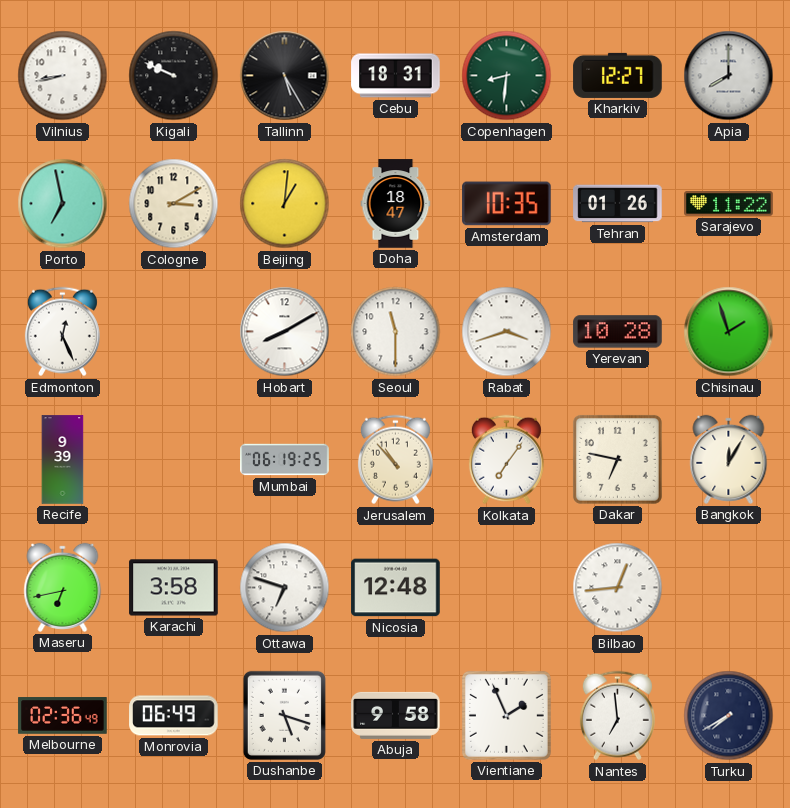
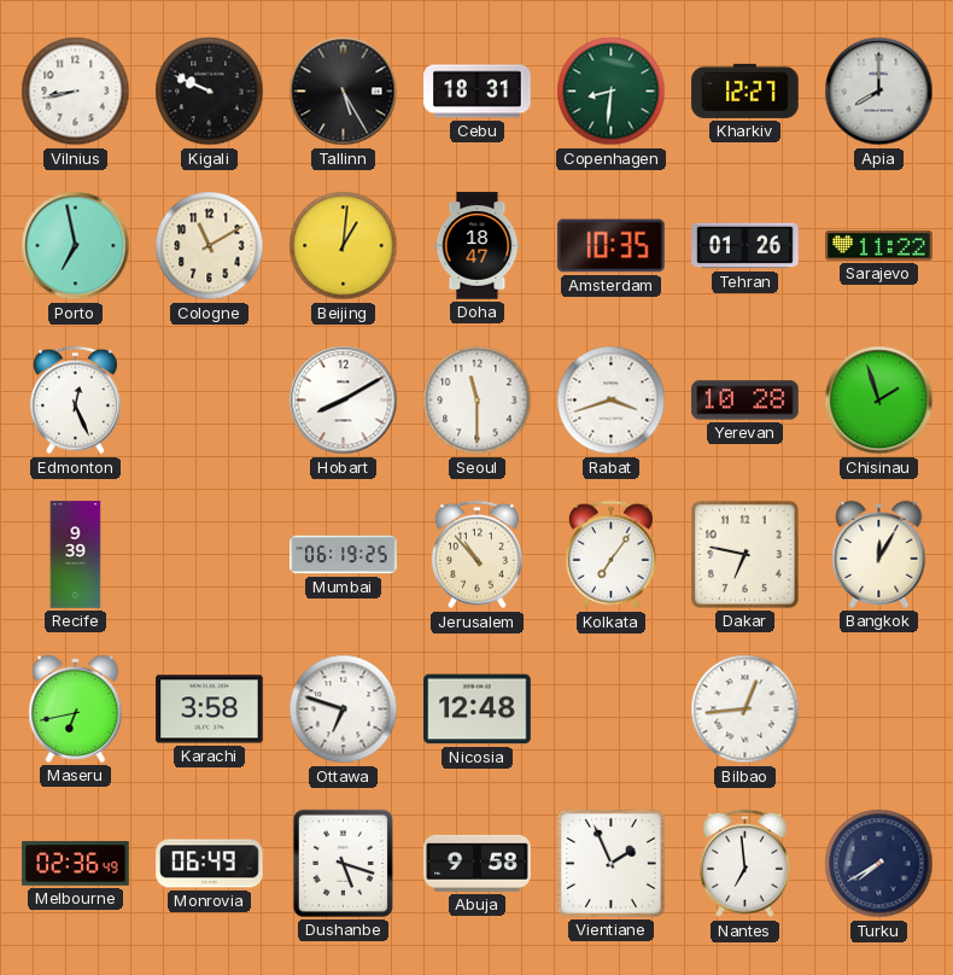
Cologne: 3:10 -> 11:10 (210, 246)
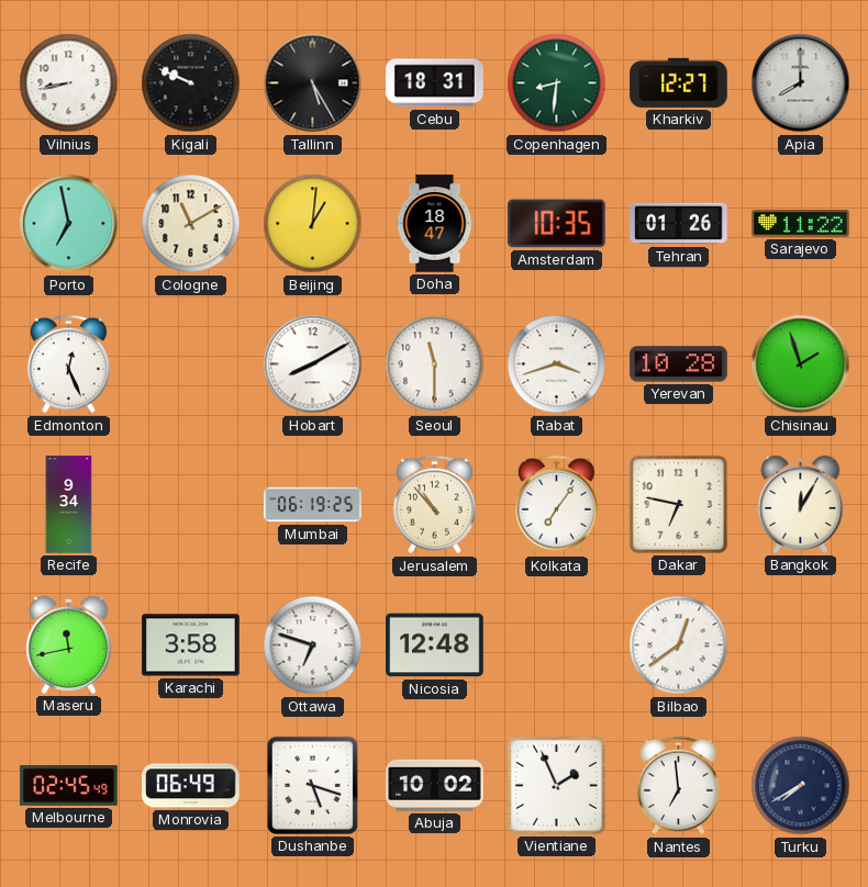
Recife: 9:39 -> 9:34 (69, 505)
Maseru: 6:43 -> 11:43 (69, 644)
Bilbao: 12:44 -> 12:39 (679, 645)
Melbourne: 02:36 -> 02:45 (69, 786)
Abuja: 9:58 -> 10:02 (435, 785)
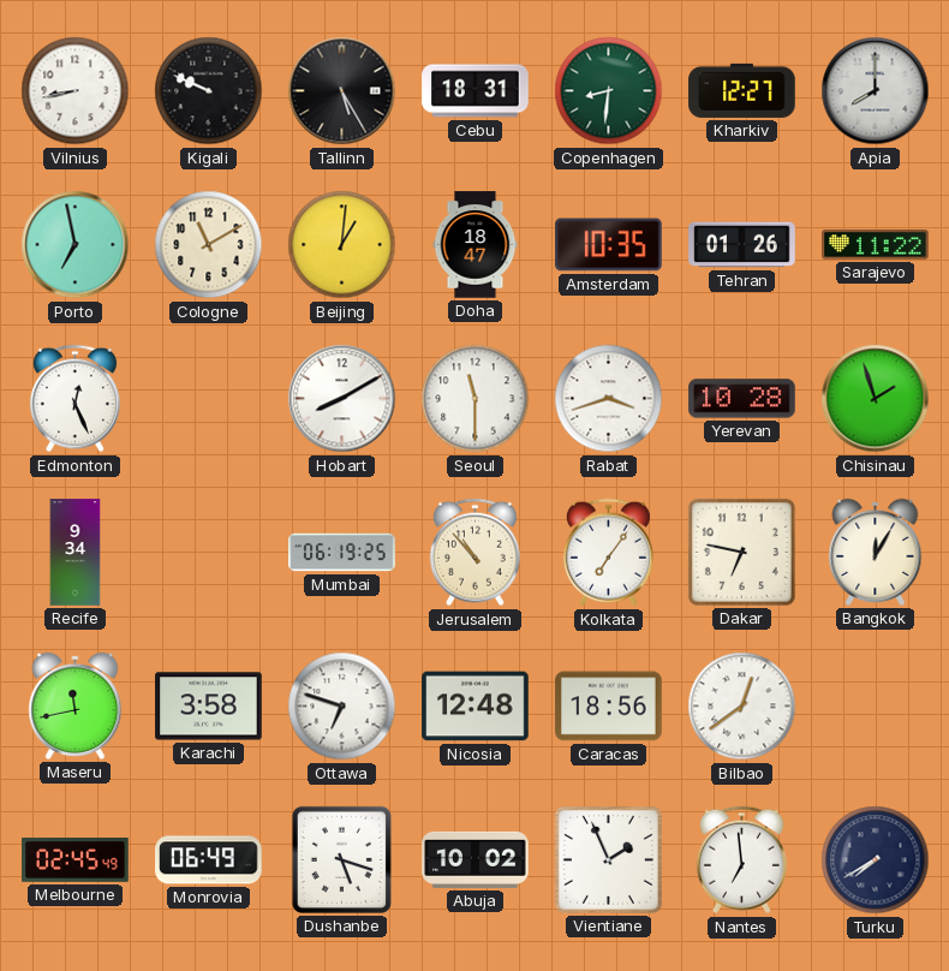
Caracas: none -> 18:56 (609, 707)
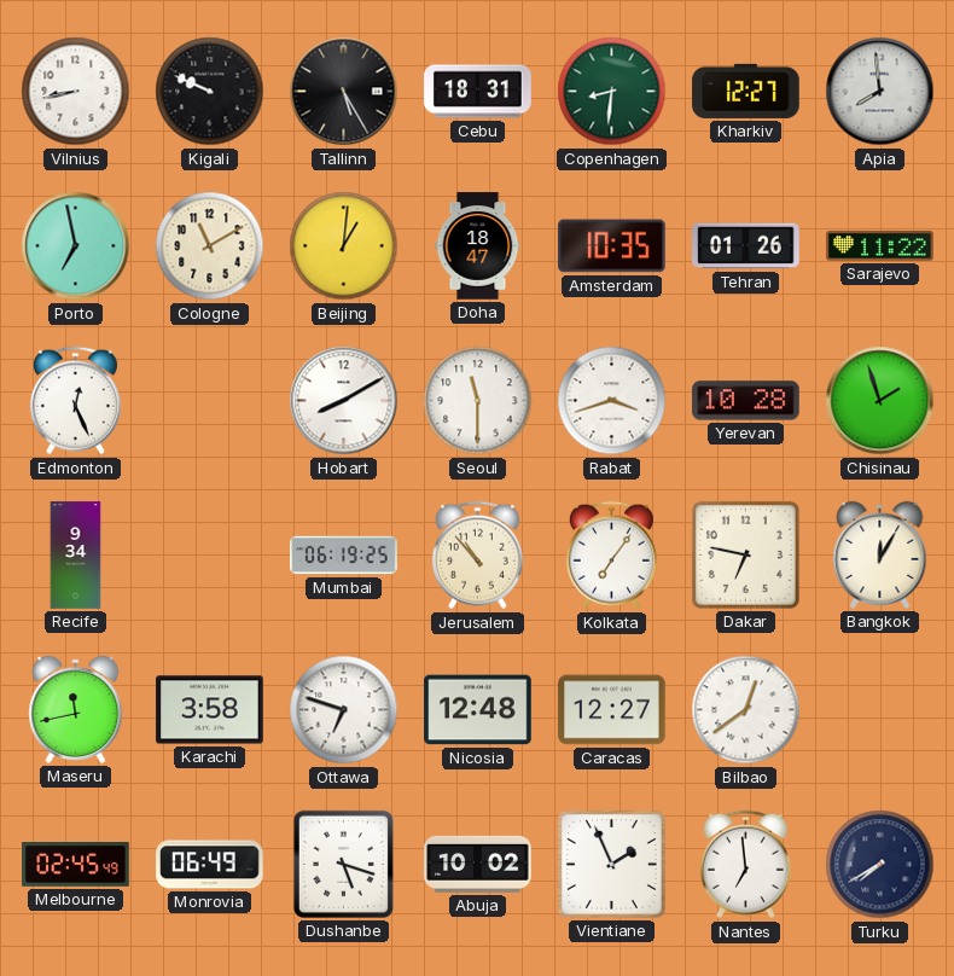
Apia: 8:00 -> 7:59 (880, 92)
Caracas: 18:56 -> 12:27 (612, 710)
